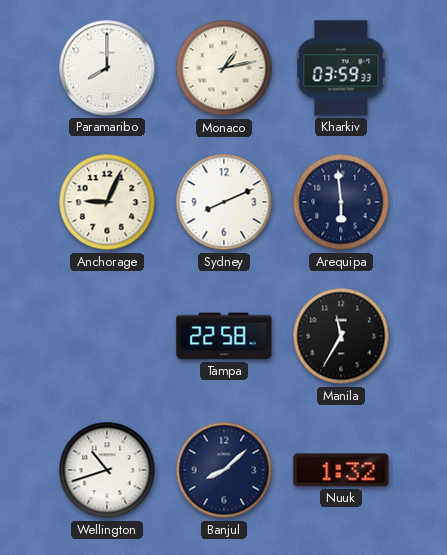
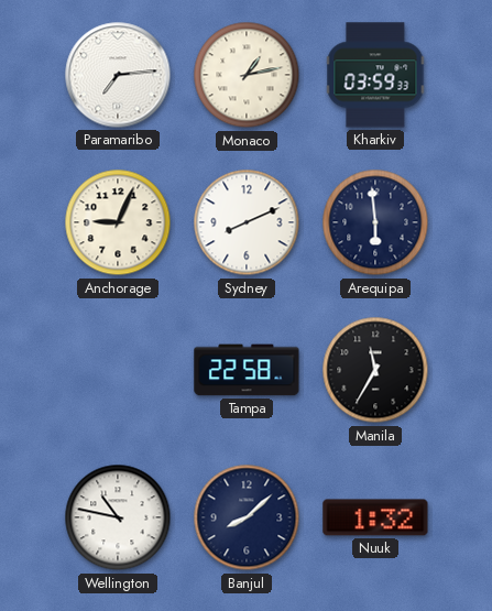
Paramaribo: 8:00 -> 7:14 (118, 75)
Wellington: 10:42 -> 10:47 (118, 517)
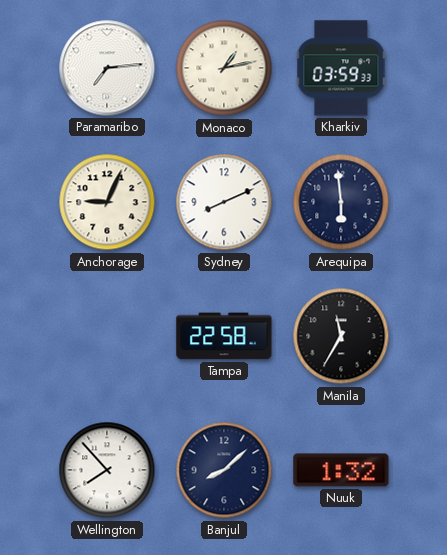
Wellington: 10:47 -> 7:53 (107, 470)
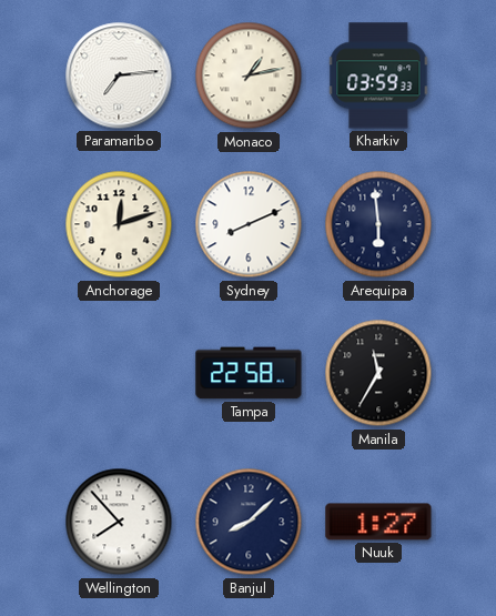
Anchorage: 9:04 -> 12:12 (119, 224)
Nuuk: 1:32 -> 1:27 (378, 522)
